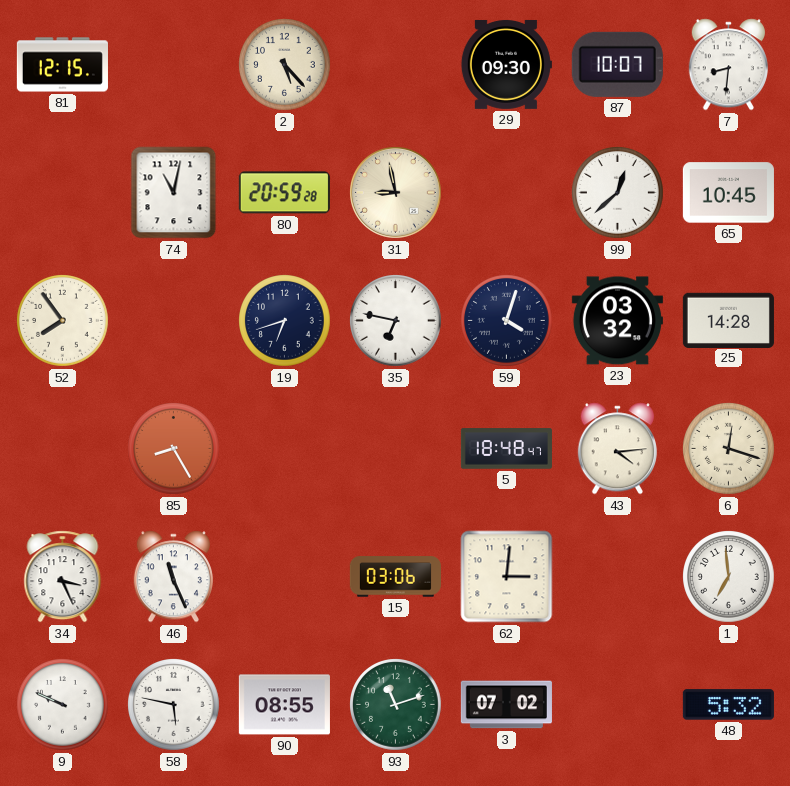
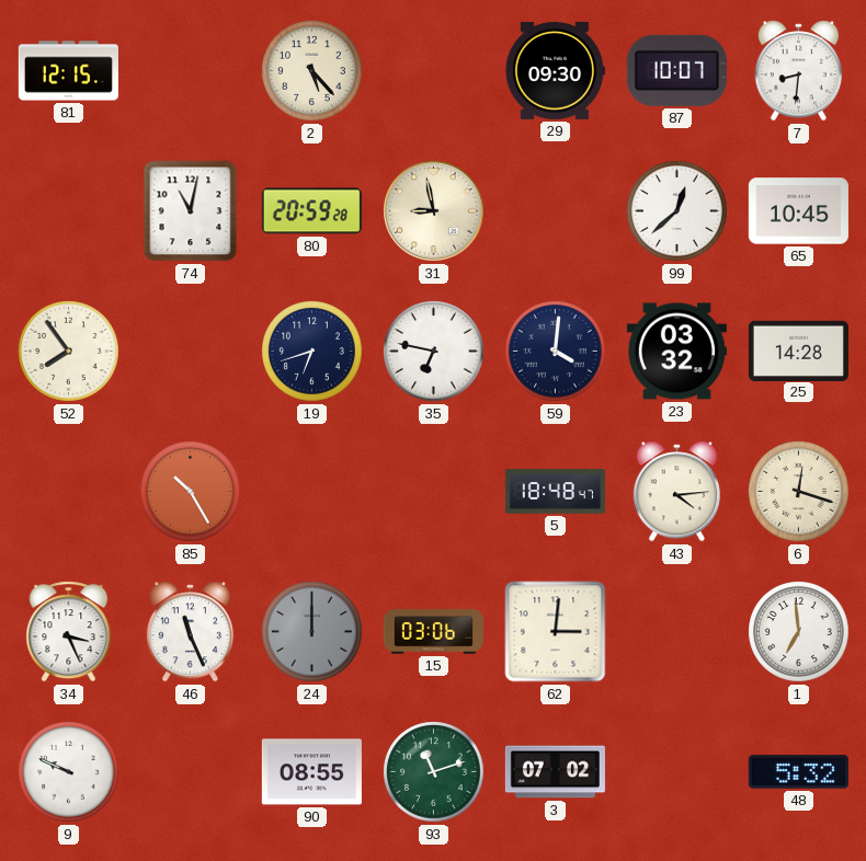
59: 4:03 -> 4:01 (556, 352)
85: 8:25 -> 10:25 (191, 492)
24: none -> 12:00 (312, 632)
58: 5:47 -> none (174, 705)
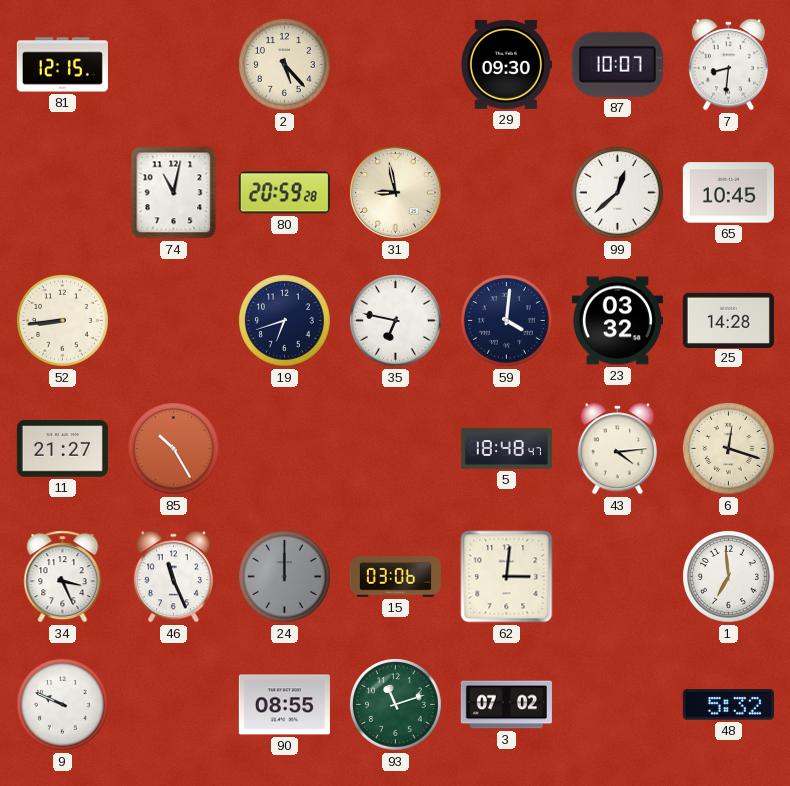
52: 7:54 -> 8:44 (63, 321)
11: none -> 21:27 (62, 449)
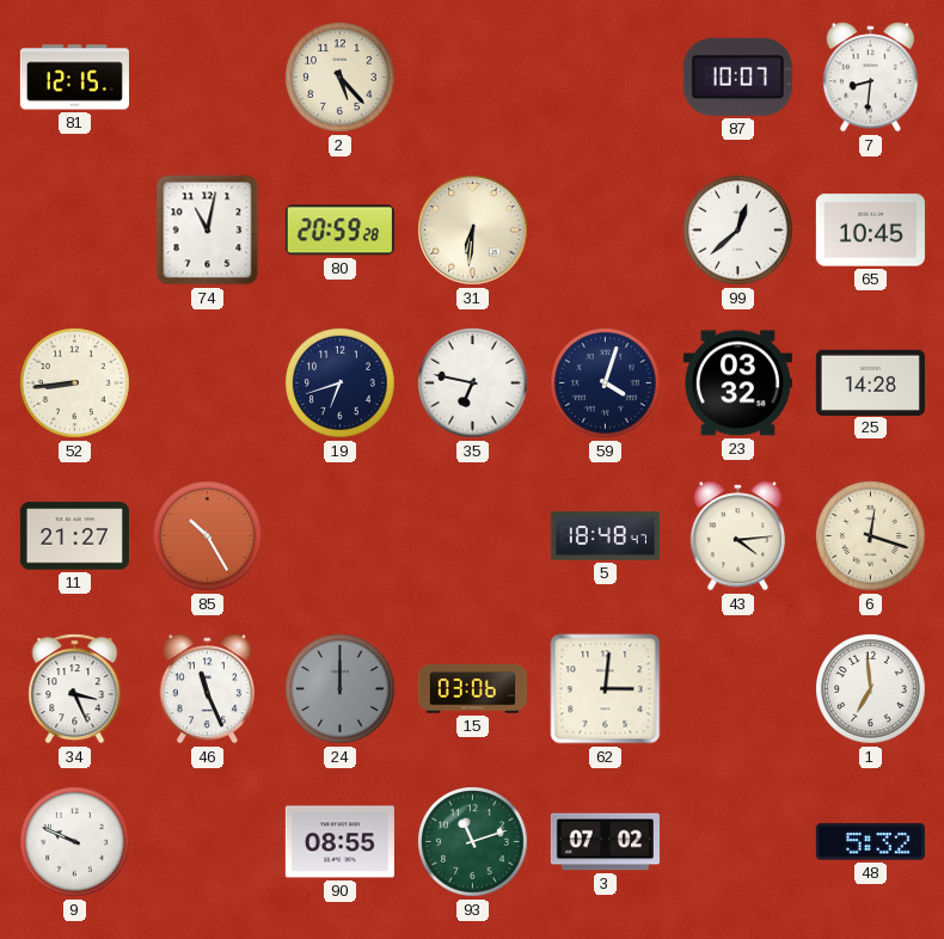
29: 09:30 -> none (506, 64)
31: 8:58 -> 6:31 (473, 231)
59: 4:01 -> 4:03 (606, 383)
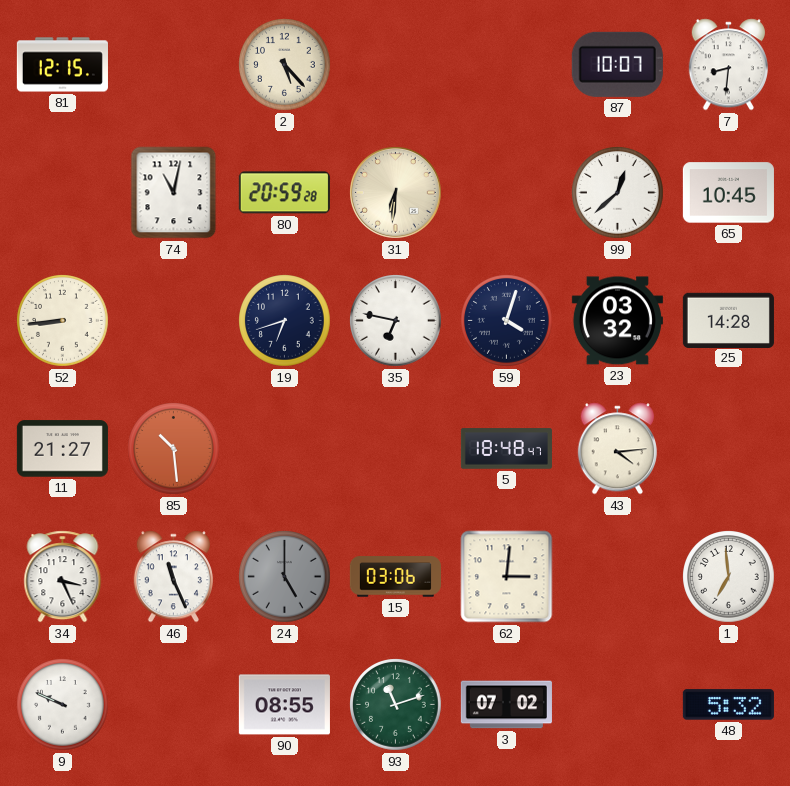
85: 10:25 -> 10:29 (174, 449)
6: 12:18 -> none (871, 536)
24: 12:00 -> 5:00 (285, 577)
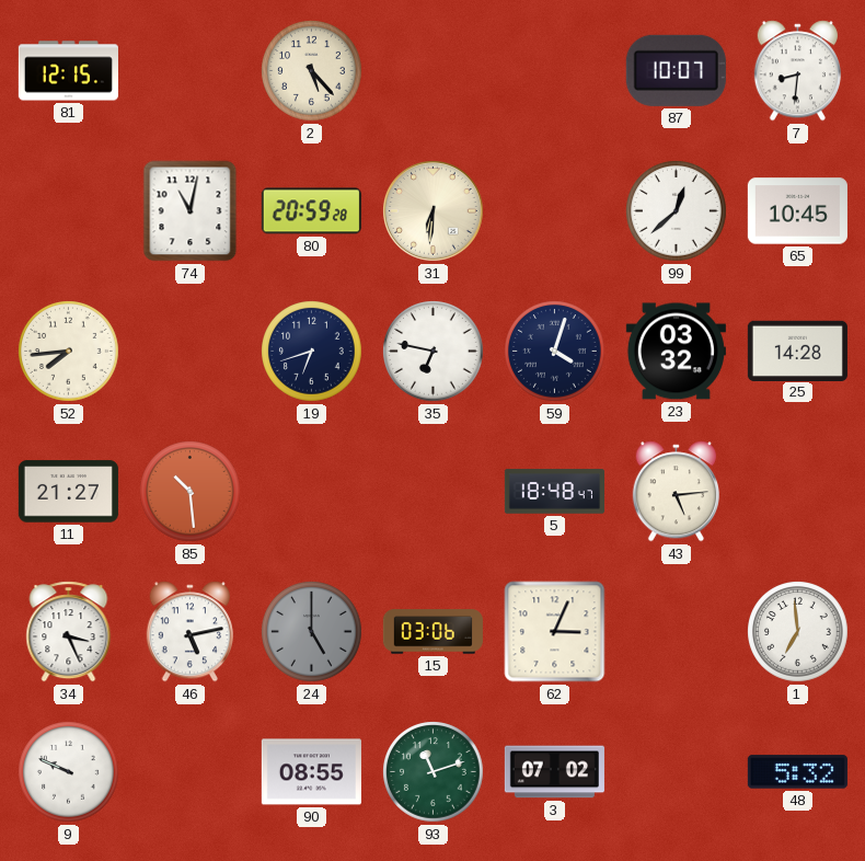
52: 8:44 -> 7:44 (69, 352)
43: 4:14 -> 5:14 (676, 492)
46: 11:26 -> 5:13 (189, 632)
62: 3:01 -> 3:04 (555, 632)
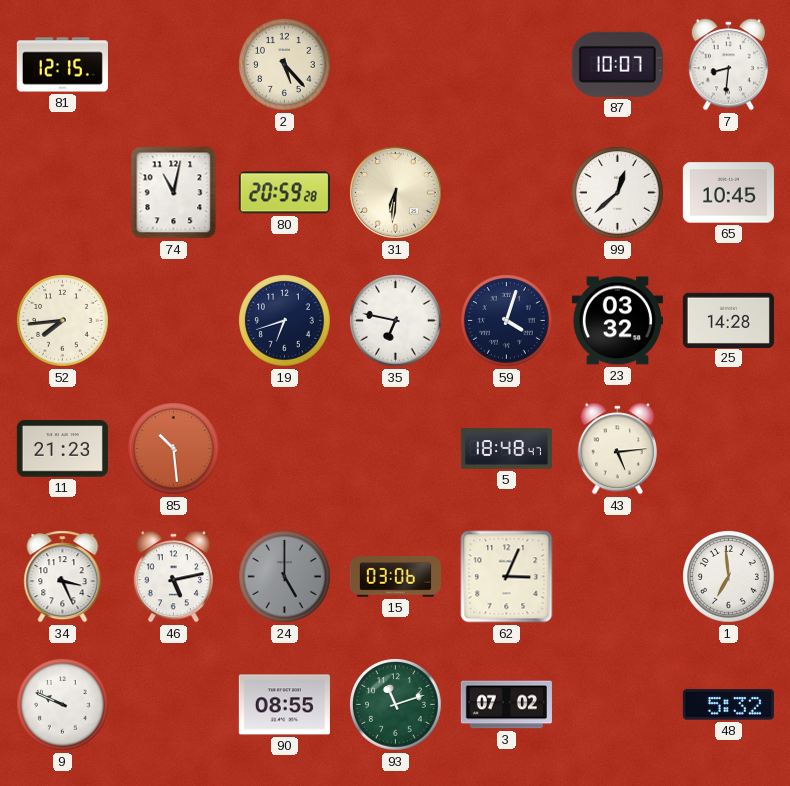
11: 21:27 -> 21:23 (62, 449)
